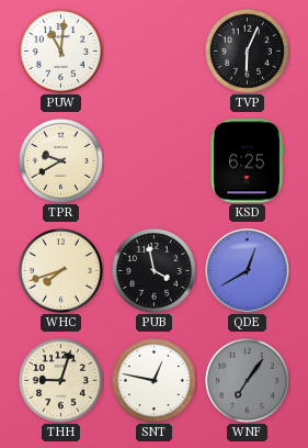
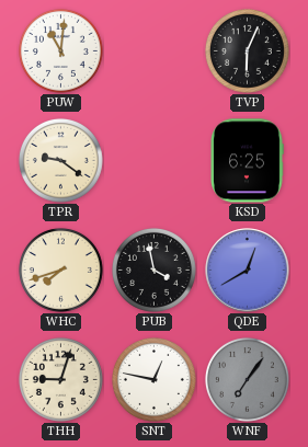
TPR: 9:40 -> 9:21 (60, 160)
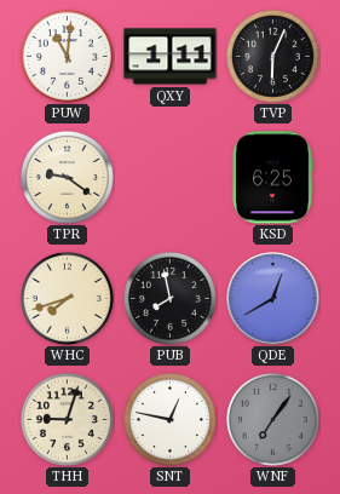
QXY: none -> 1:11 (171, 57)
PUB: 3:58 -> 7:58 (169, 298)
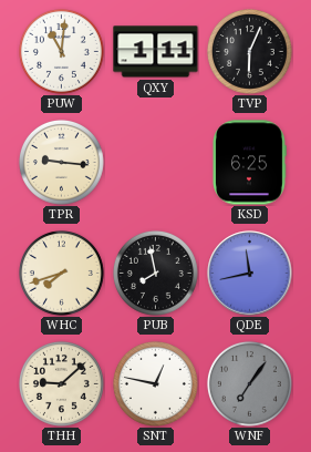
TPR: 9:21 -> 9:16 (61, 162)
QDE: 12:40 -> 11:43 (250, 274)
THH: 9:03 -> 9:08 (61, 383)
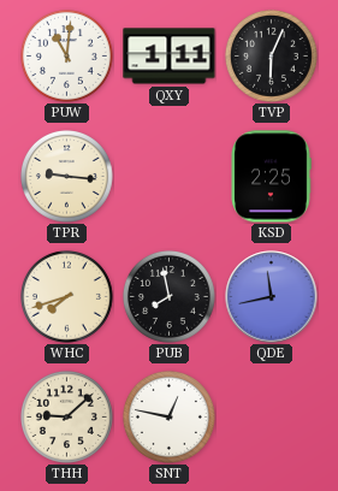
KSD: 6:25 -> 2:25 (271, 177)
WNF: 7:06 -> none (249, 383)
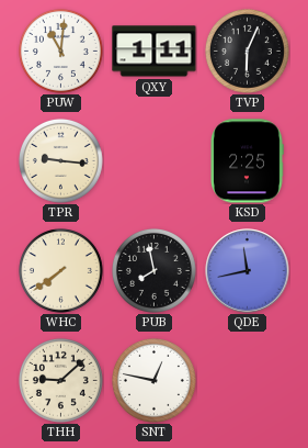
WHC: 7:42 -> 7:39 (60, 270)
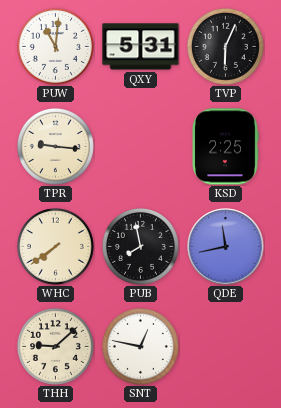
QXY: 1:11 -> 5:31 (141, 47)
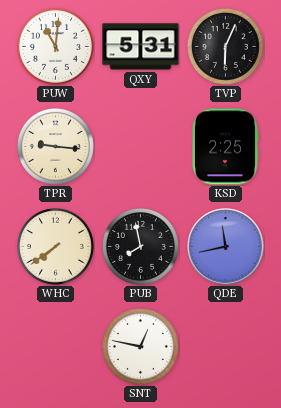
THH: 9:08 -> none (55, 346)
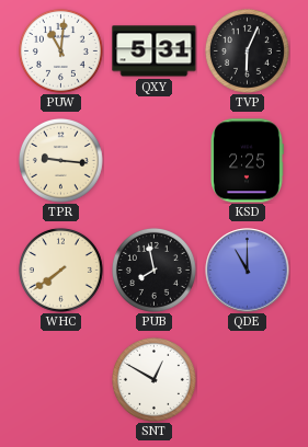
QDE: 11:43 -> 11:00 (248, 271)
SNT: 12:47 -> 12:50 (153, 379)
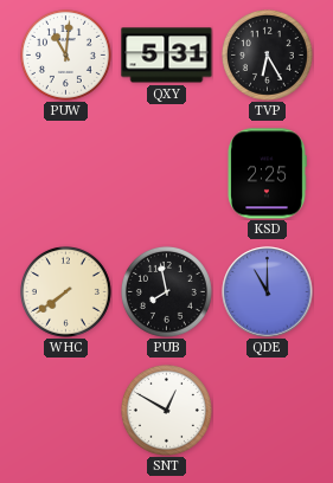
TVP: 6:04 -> 6:25 (267, 54)
TPR: 9:16 -> none (60, 160)
